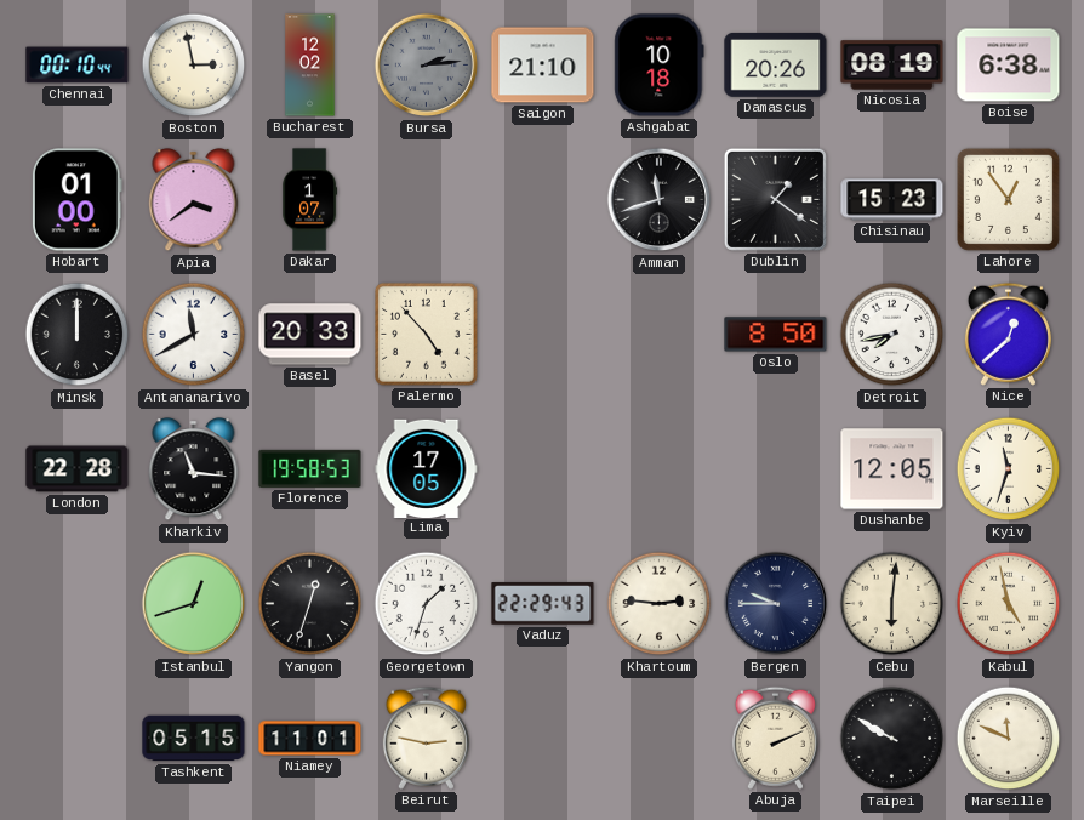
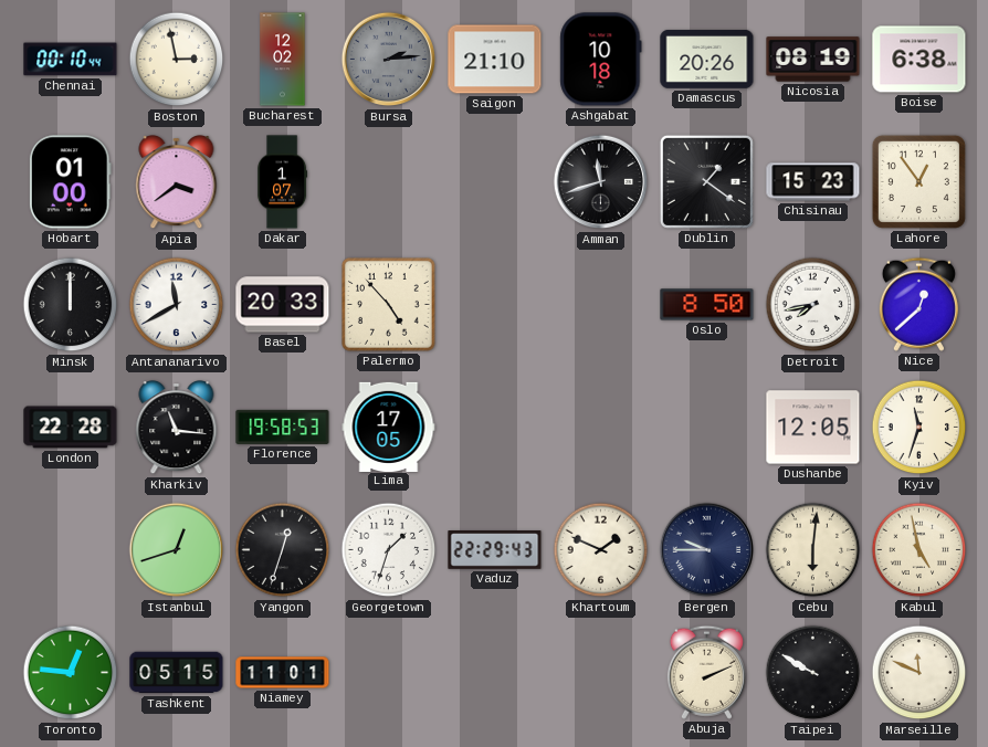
Khartoum: 2:46 -> 1:49 (601, 550)
Toronto: none -> 12:46 (71, 673)
Beirut: 2:47 -> none (426, 738)
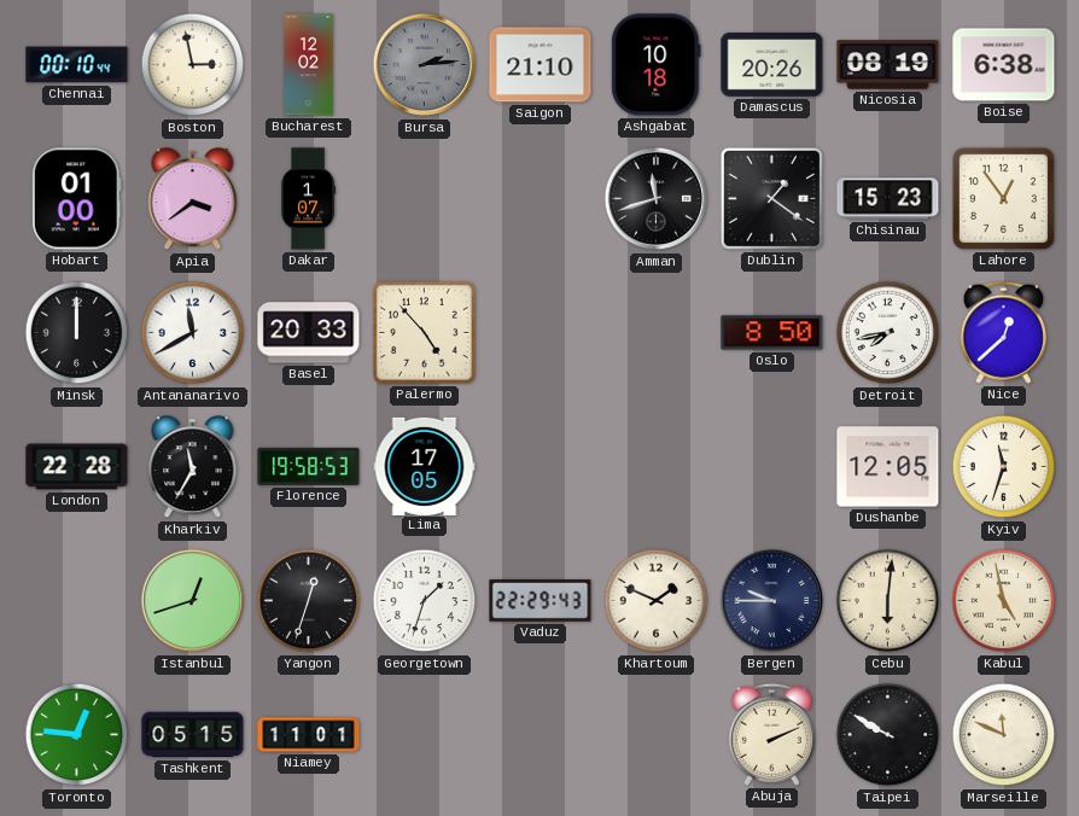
Kharkiv: 11:16 -> 11:35 (193, 468)
